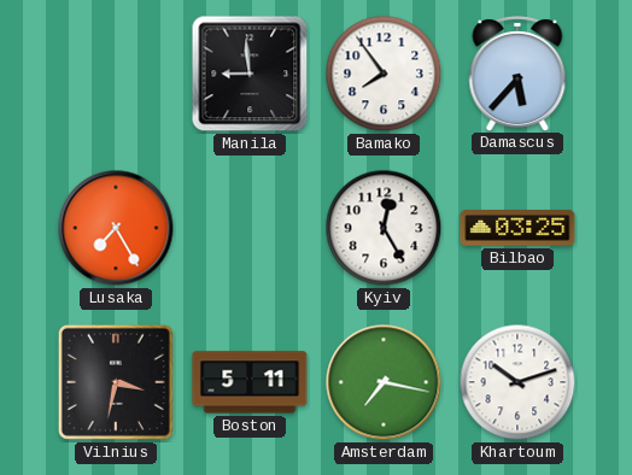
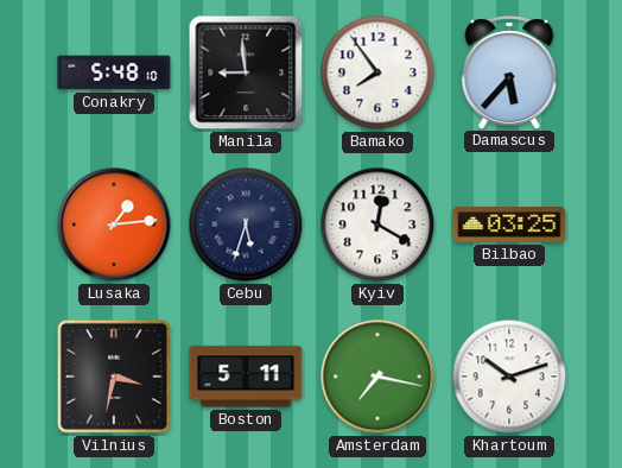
Conakry: none -> 5:48 (114, 72)
Lusaka: 7:25 -> 1:14 (114, 224)
Cebu: none -> 5:33 (246, 224)
Kyiv: 12:25 -> 12:20 (377, 224)
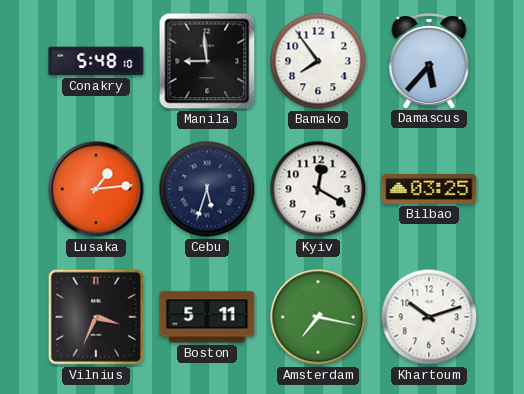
Vilnius: 3:32 -> 3:34 (96, 317)
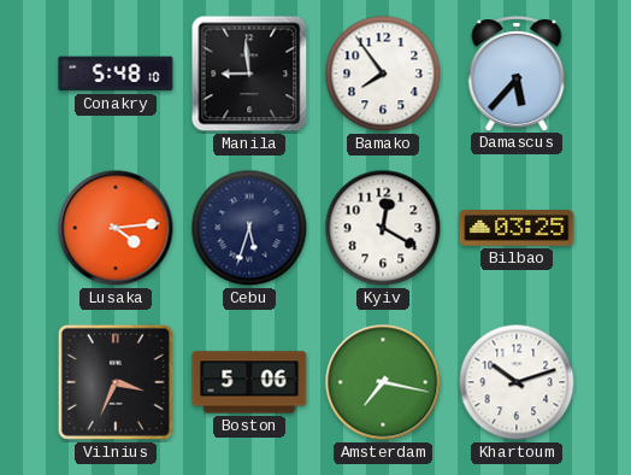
Lusaka: 1:14 -> 4:14 (116, 228)
Boston: 5:11 -> 5:06 (249, 382)
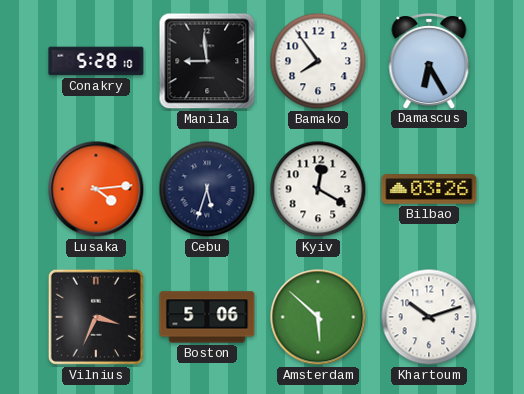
Conakry: 5:48 -> 5:28 (96, 61)
Damascus: 5:37 -> 6:25 (429, 61)
Bilbao: 03:25 -> 03:26 (429, 189)
Amsterdam: 7:17 -> 5:52 (318, 317)
